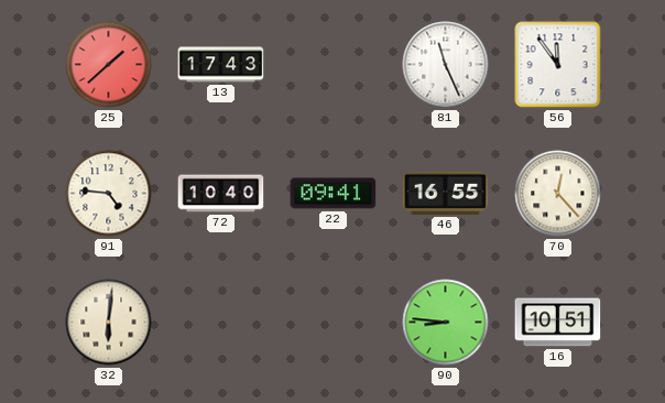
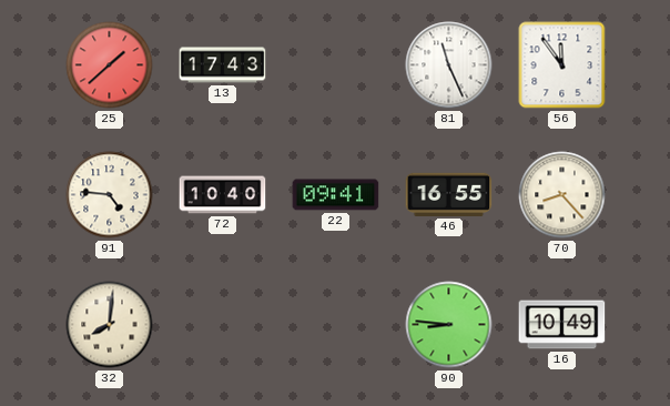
70: 12:23 -> 8:23 (562, 195)
32: 6:01 -> 8:01 (110, 325)
16: 10:51 -> 10:49 (562, 325)
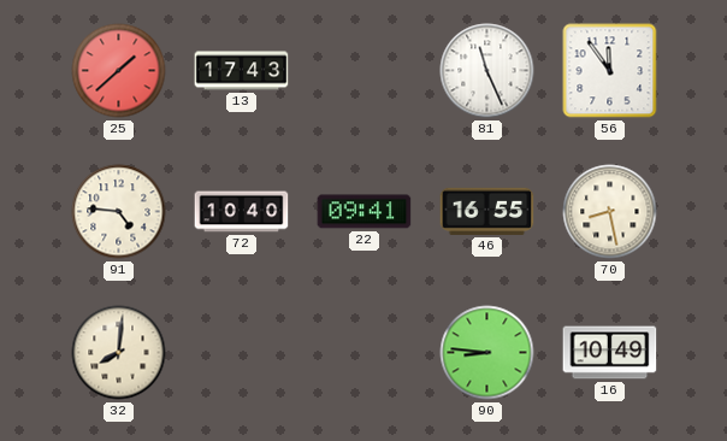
70: 8:23 -> 8:28 (610, 212)
